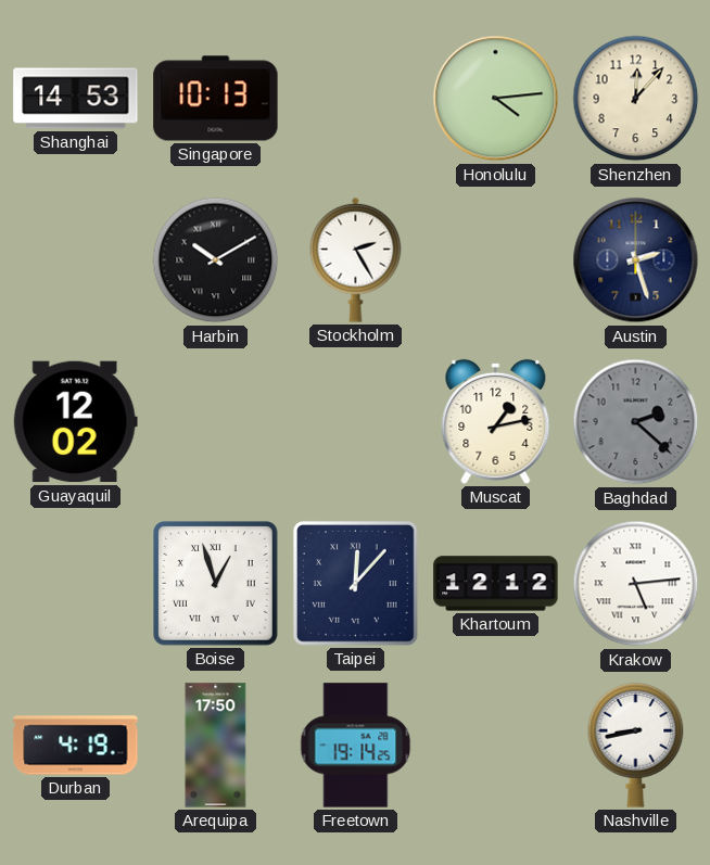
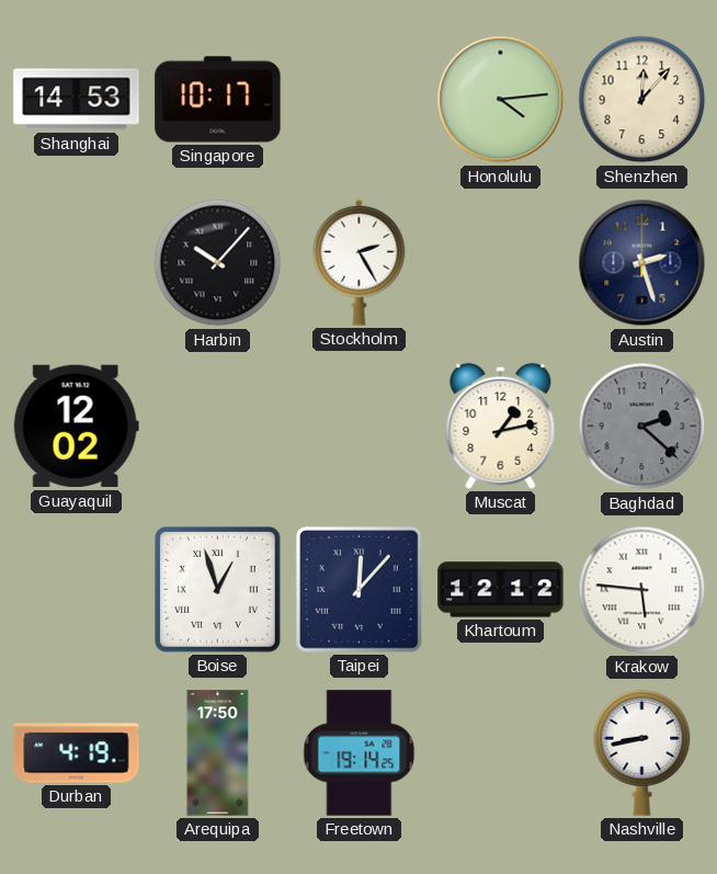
Singapore: 10:13 -> 10:17 (218, 100)
Harbin: 10:10 -> 10:07 (218, 263)
Krakow: 5:14 -> 5:46 (642, 590)
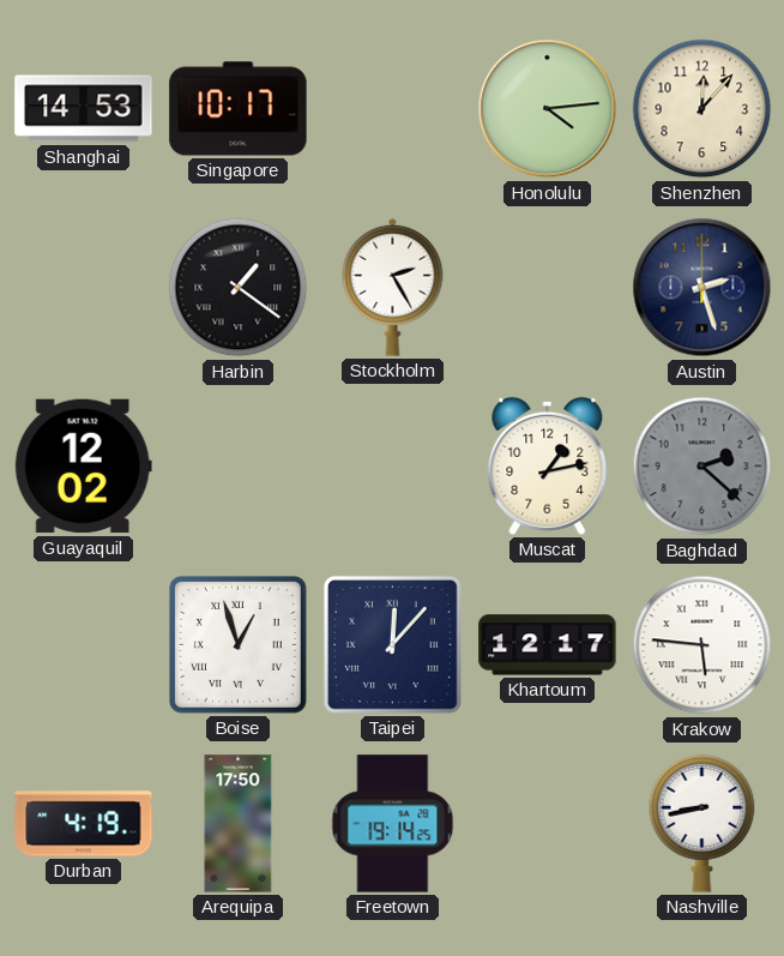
Harbin: 10:07 -> 1:21 (239, 288)
Khartoum: 12:12 -> 12:17 (548, 645)
